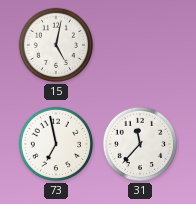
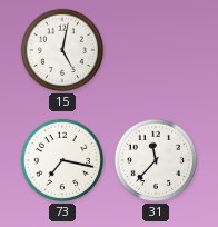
73: 6:58 -> 7:17 (62, 160)
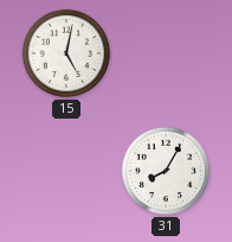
73: 7:17 -> none (62, 160)
31: 11:37 -> 8:05 (166, 171)
